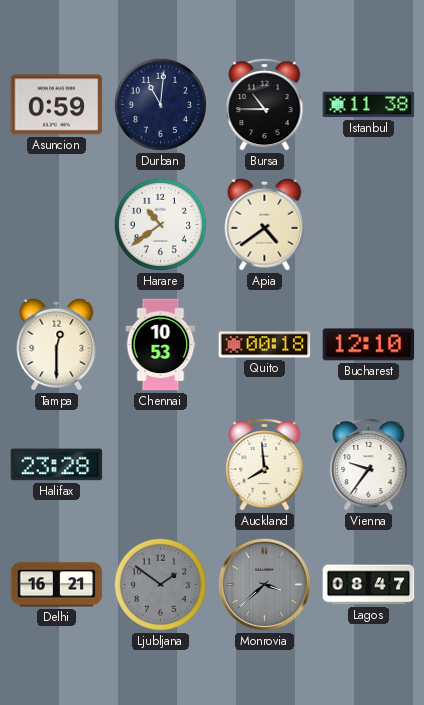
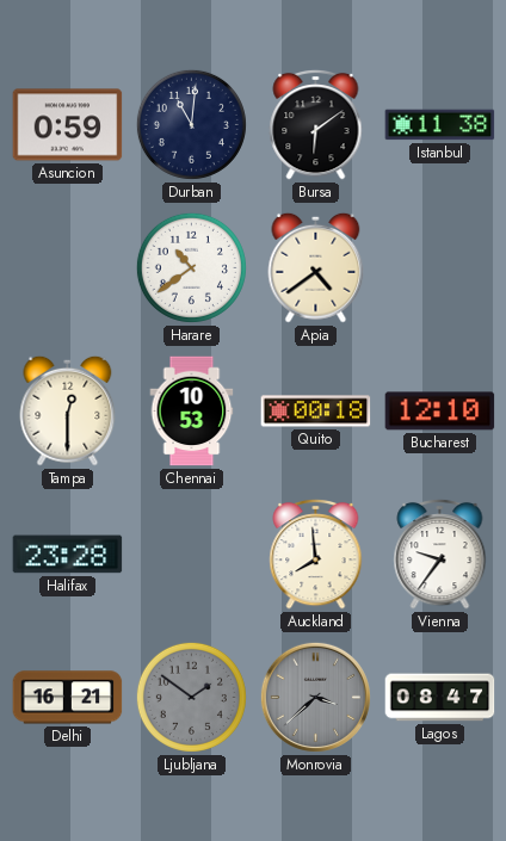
Bursa: 10:45 -> 6:09 (316, 124)
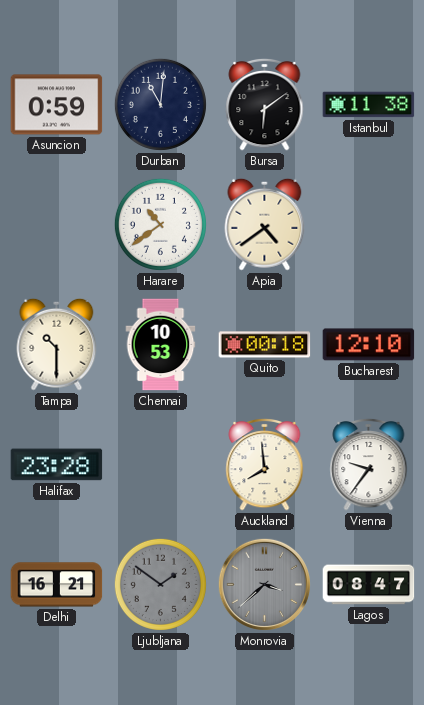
Tampa: 12:30 -> 10:30 (57, 344)
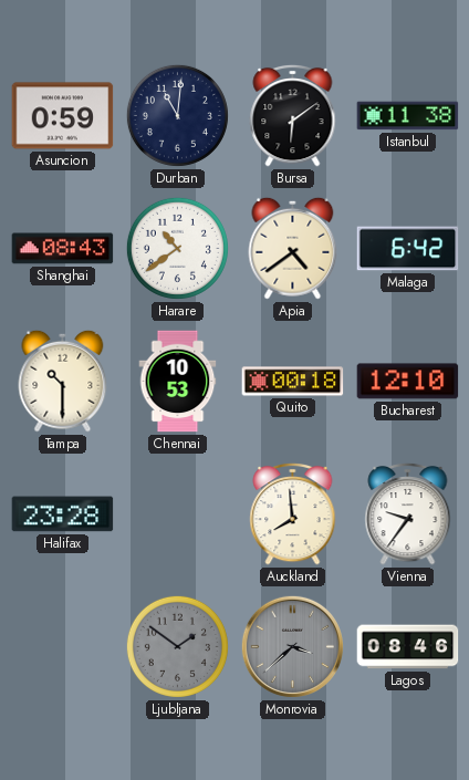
Shanghai: none -> 08:43 (63, 249)
Malaga: none -> 6:42 (408, 249)
Delhi: 16:21 -> none (57, 585)
Lagos: 08:47 -> 08:46 (408, 647)
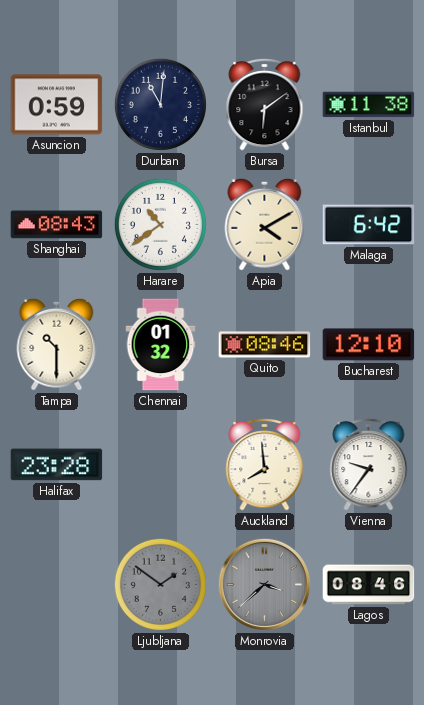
Apia: 4:39 -> 4:10 (265, 224)
Chennai: 10:53 -> 01:32 (161, 345)
Quito: 00:18 -> 08:46 (265, 345)
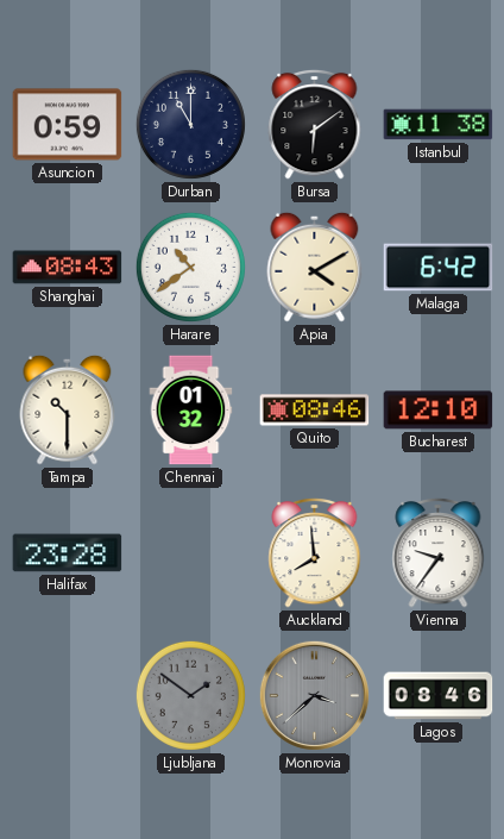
Durban: 11:01 -> 11:00 (190, 124)
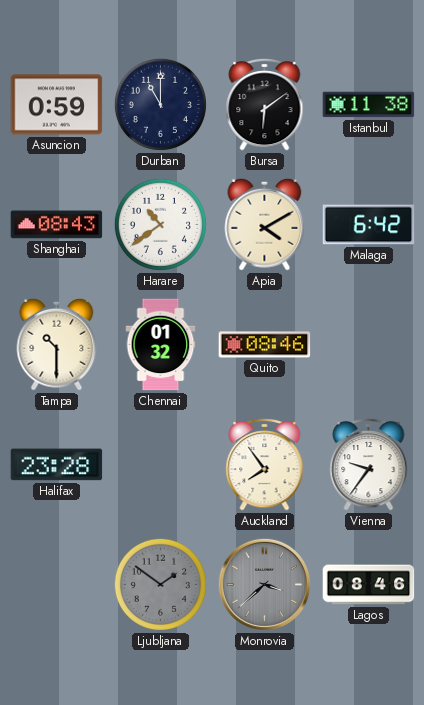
Bucharest: 12:10 -> none (439, 411)
Auckland: 7:59 -> 7:54 (265, 464)
